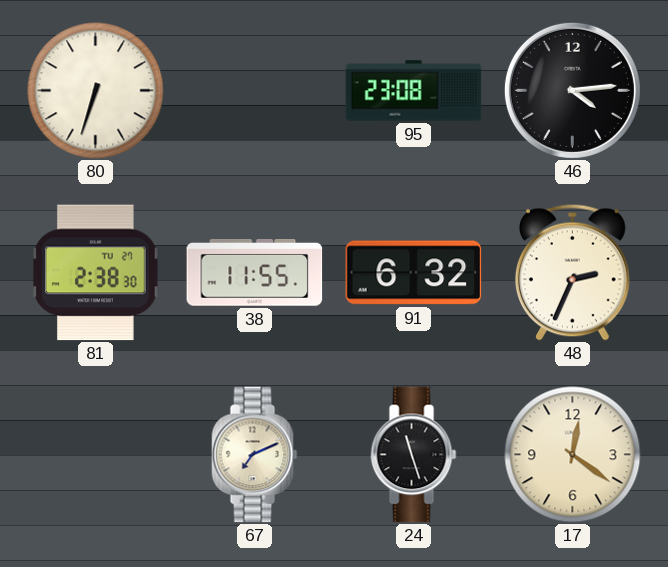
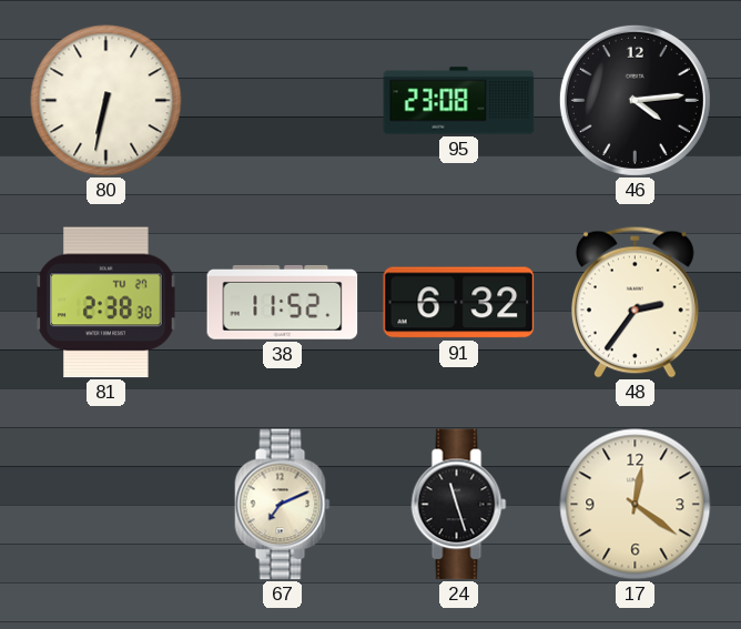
80: 6:33 -> 6:32 (106, 101)
38: 11:55 -> 11:52 (283, 303)
48: 2:34 -> 2:36 (635, 302)
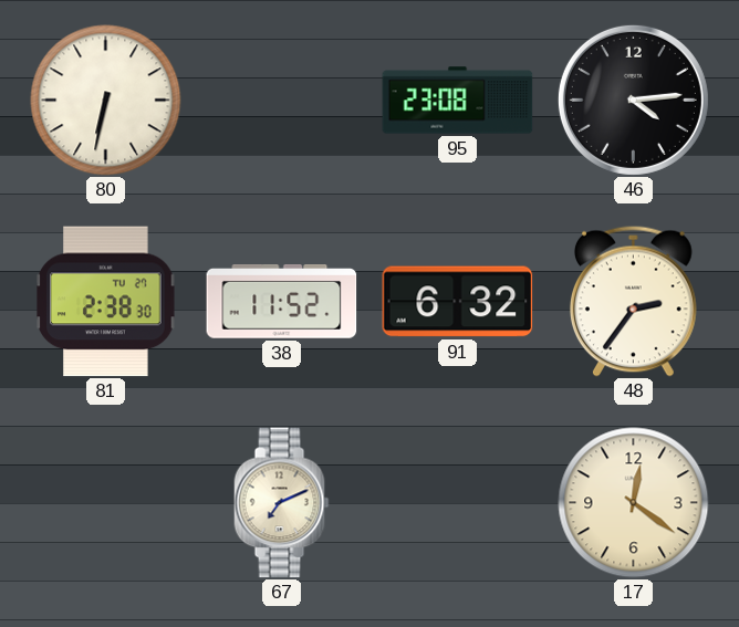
24: 11:27 -> none (459, 505)
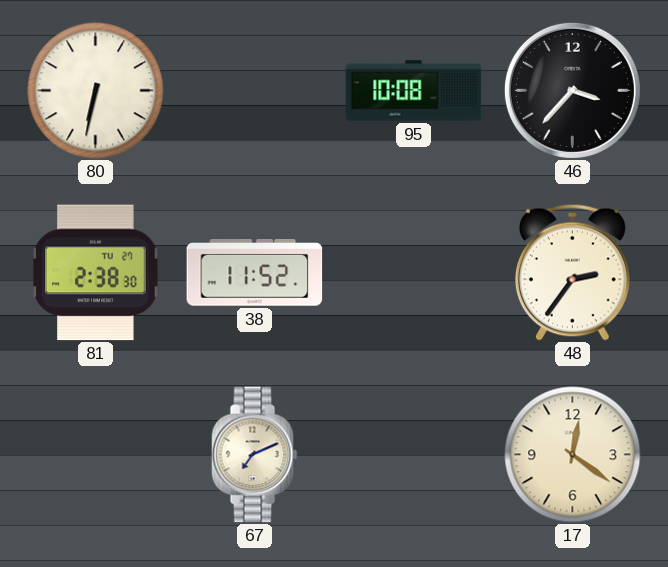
95: 23:08 -> 10:08 (414, 91)
46: 4:14 -> 3:37 (572, 90)
91: 6:32 -> none (458, 302)
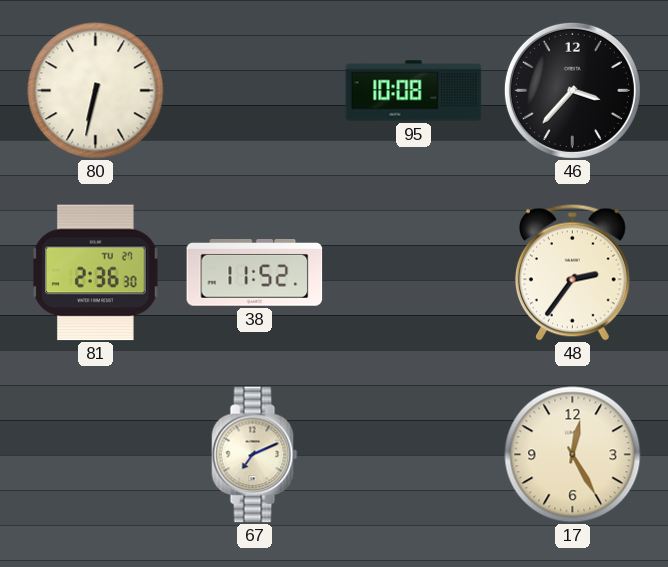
81: 2:38 -> 2:36 (96, 273)
17: 12:21 -> 12:25 (573, 455)
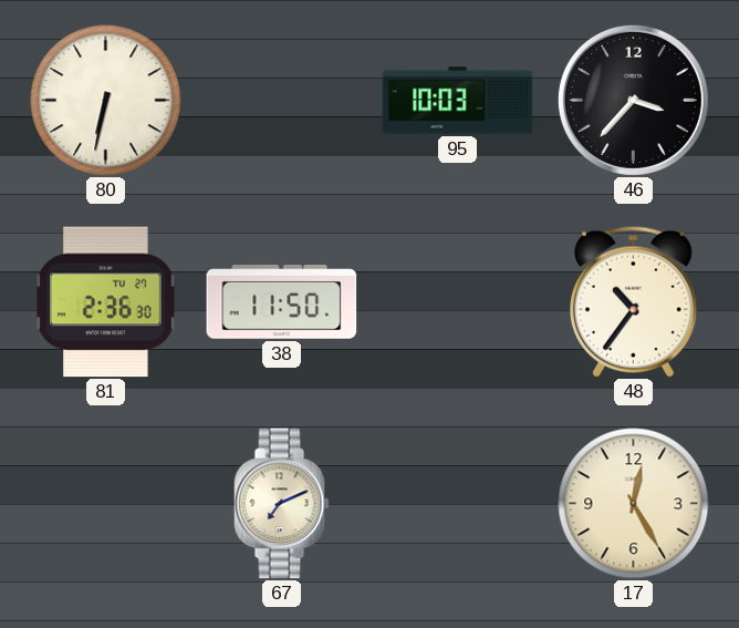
95: 10:08 -> 10:03 (458, 101)
38: 11:52 -> 11:50 (282, 302)
48: 2:36 -> 10:36 (633, 301)
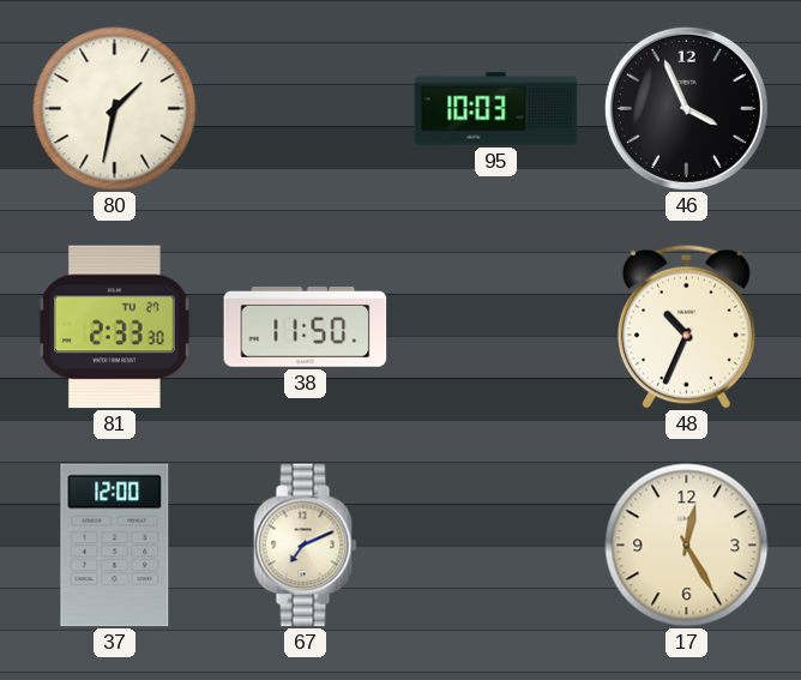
80: 6:32 -> 1:32 (115, 109)
46: 3:37 -> 3:56 (686, 108)
81: 2:36 -> 2:33 (115, 327)
48: 10:36 -> 10:34 (686, 326)
37: none -> 12:00 (115, 546)
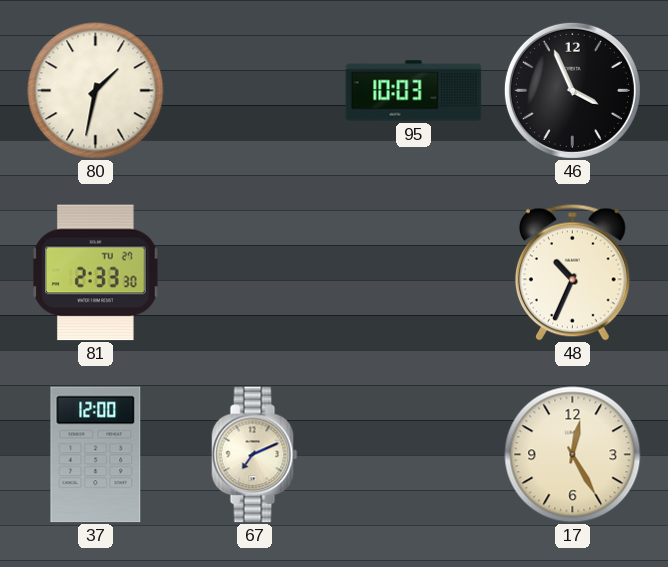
38: 11:50 -> none (306, 327)
